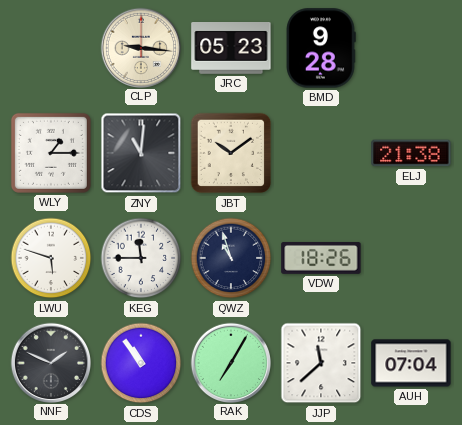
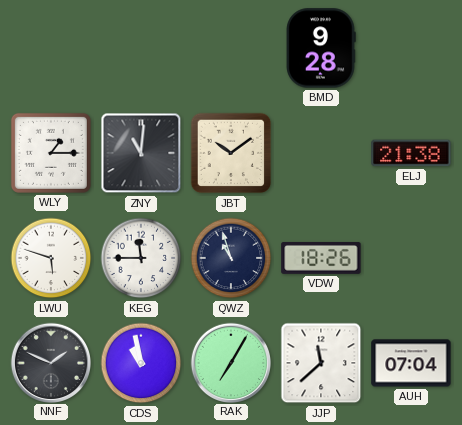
CLP: 9:16 -> none (140, 47)
JRC: 05:23 -> none (231, 49)
CDS: 10:54 -> 10:58 (141, 363)
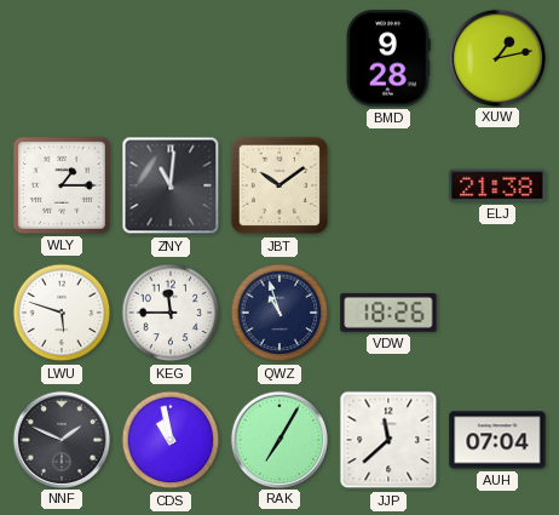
XUW: none -> 1:13 (496, 57)
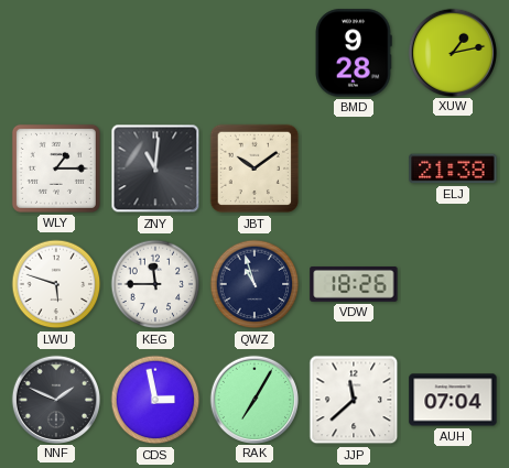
CDS: 10:58 -> 2:58 (155, 400)
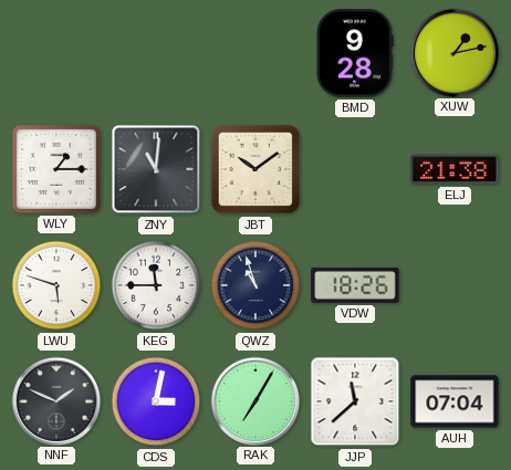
CDS: 2:58 -> 3:02 (156, 401)
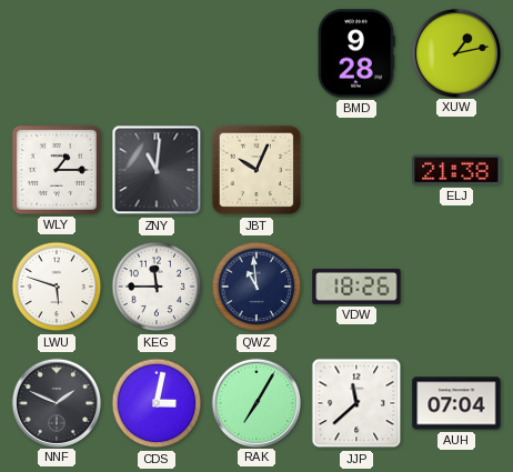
JBT: 10:09 -> 10:04 (256, 170)
QWZ: 10:57 -> 10:59 (256, 287)
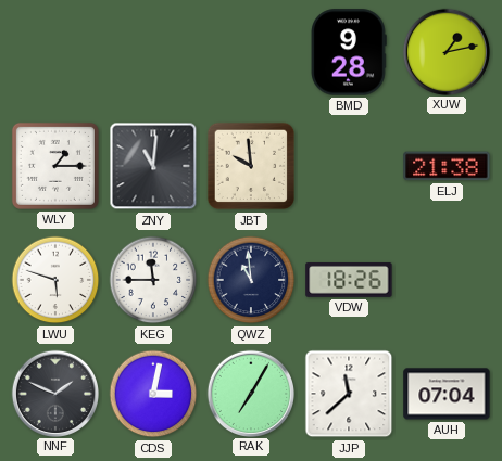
JBT: 10:04 -> 9:59 (251, 166)
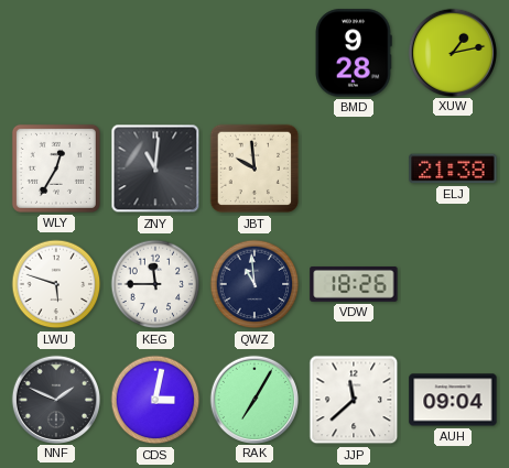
WLY: 1:15 -> 12:35 (56, 168)
AUH: 07:04 -> 09:04 (453, 400)
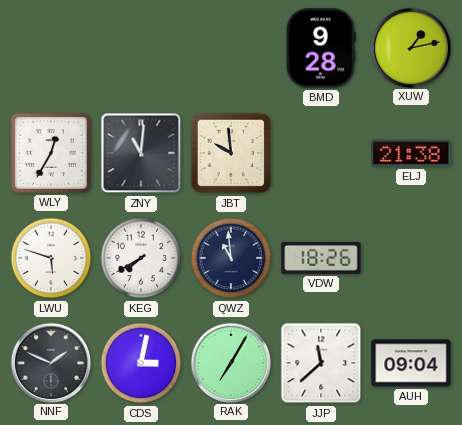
KEG: 11:45 -> 7:40 (141, 258)
